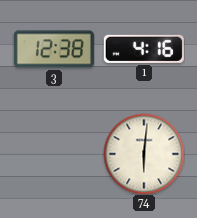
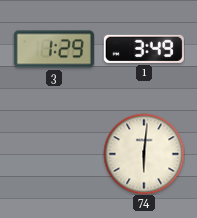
3: 12:38 -> 1:29 (54, 49)
1: 4:16 -> 3:49 (144, 49)
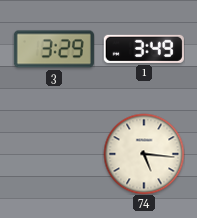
3: 1:29 -> 3:29 (54, 49)
74: 6:01 -> 5:16 (144, 154)
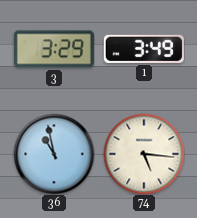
36: none -> 10:58 (54, 154)
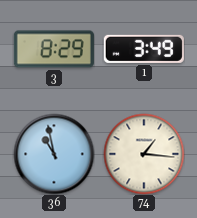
3: 3:29 -> 8:29 (54, 49)
74: 5:16 -> 1:16 (144, 154)
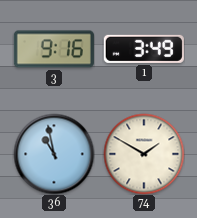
3: 8:29 -> 9:16 (54, 49)
74: 1:16 -> 1:50 (144, 154)
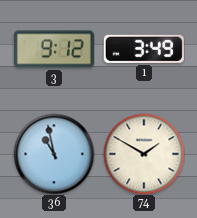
3: 9:16 -> 9:12 (54, 49)
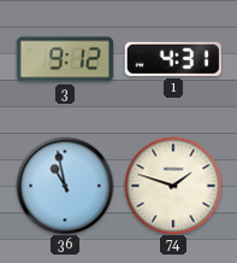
1: 3:49 -> 4:31 (173, 59)
74: 1:50 -> 1:48 (173, 186)
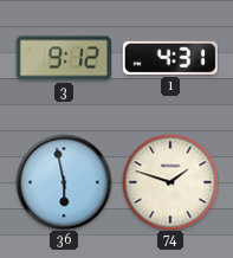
36: 10:58 -> 5:58 (64, 182)
